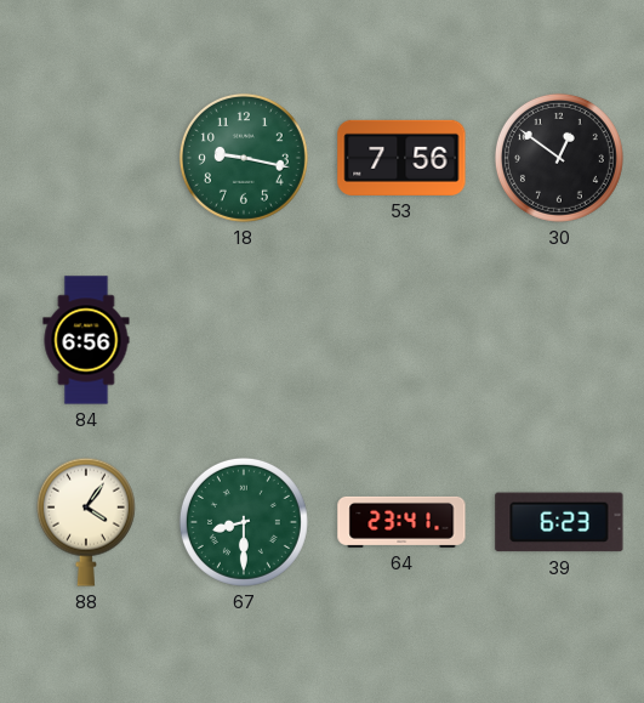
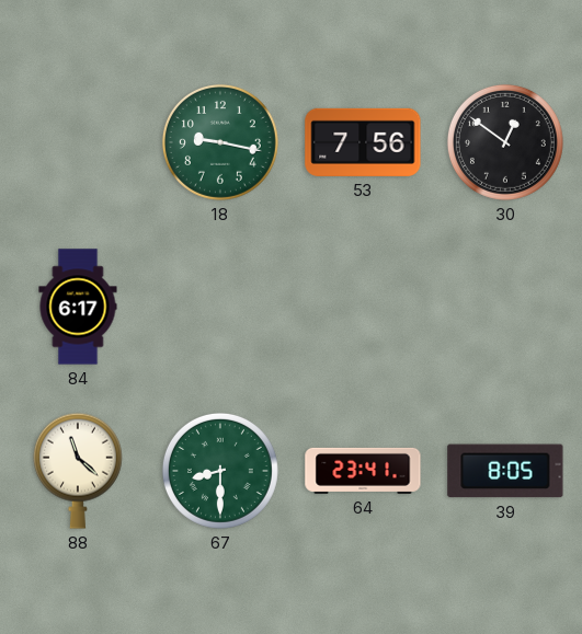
84: 6:56 -> 6:17 (78, 307)
88: 4:06 -> 11:22 (78, 471)
39: 6:23 -> 8:05 (505, 471)
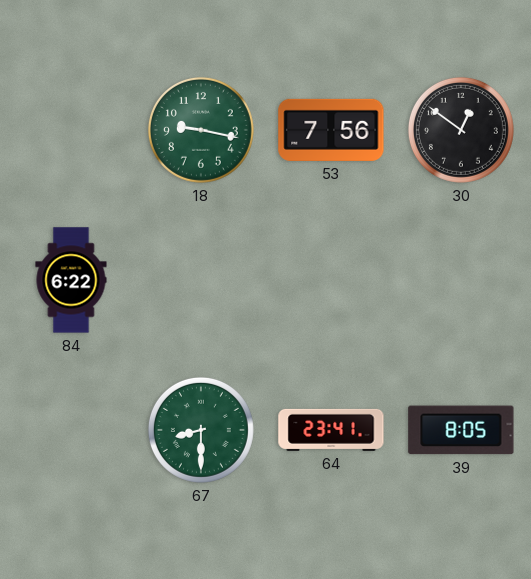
84: 6:17 -> 6:22 (71, 280)
88: 11:22 -> none (78, 471)
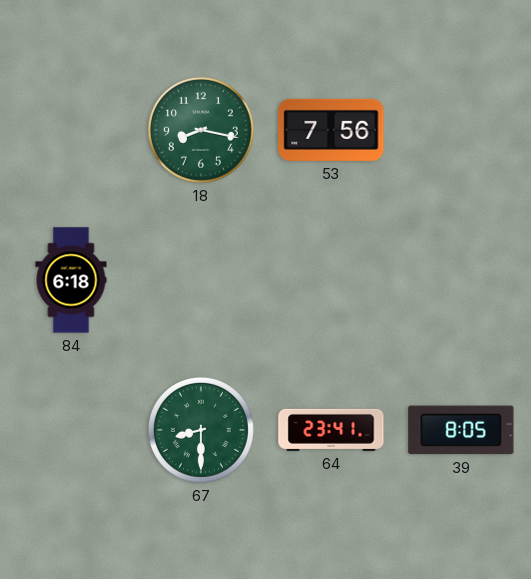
18: 9:17 -> 8:17 (201, 130)
30: 12:51 -> none (461, 130)
84: 6:22 -> 6:18 (71, 280)
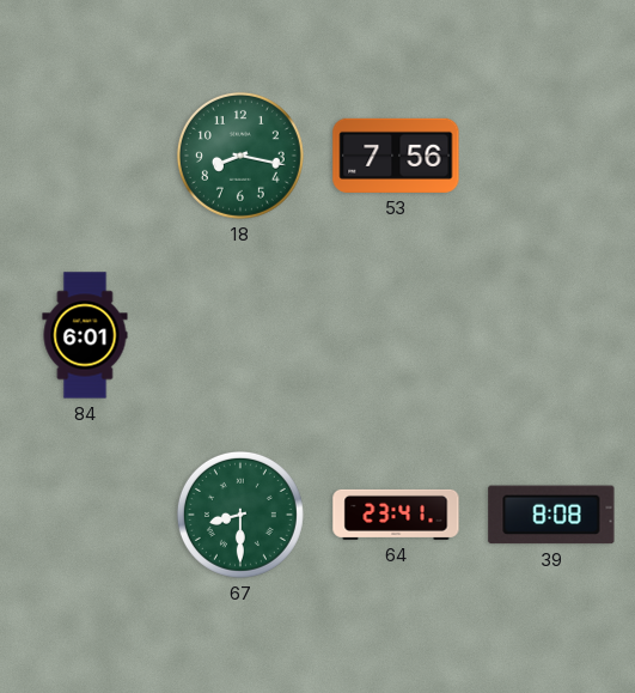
84: 6:18 -> 6:01 (85, 335)
39: 8:05 -> 8:08 (551, 515)
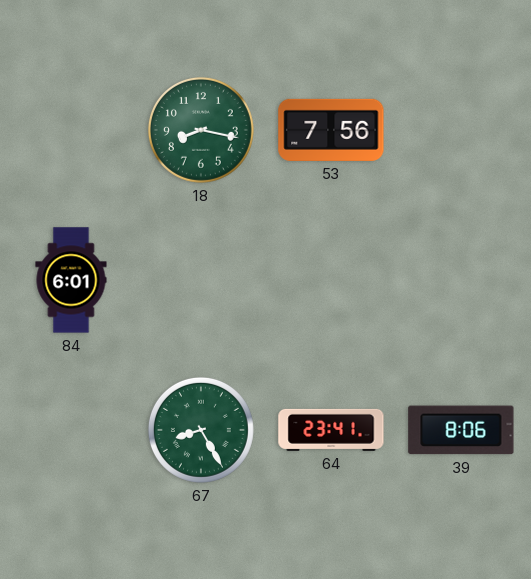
67: 8:30 -> 8:25 (201, 430)
39: 8:08 -> 8:06 (461, 430)
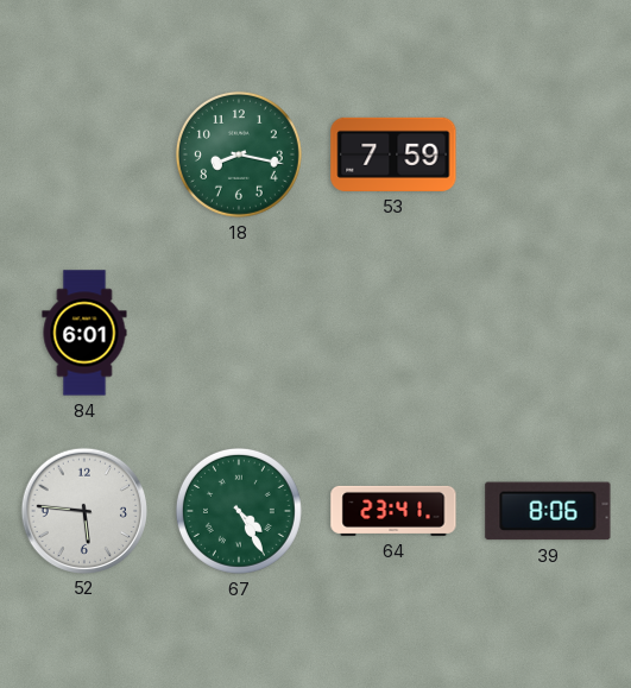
53: 7:56 -> 7:59 (393, 154)
52: none -> 5:46 (83, 510)
67: 8:25 -> 4:25 (239, 511)
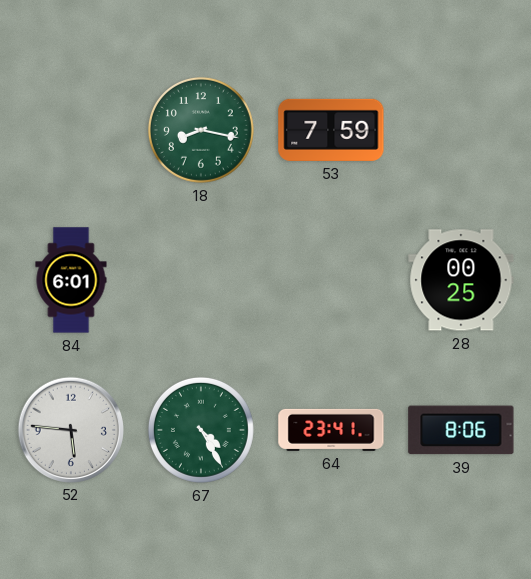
28: none -> 00:25 (461, 280)
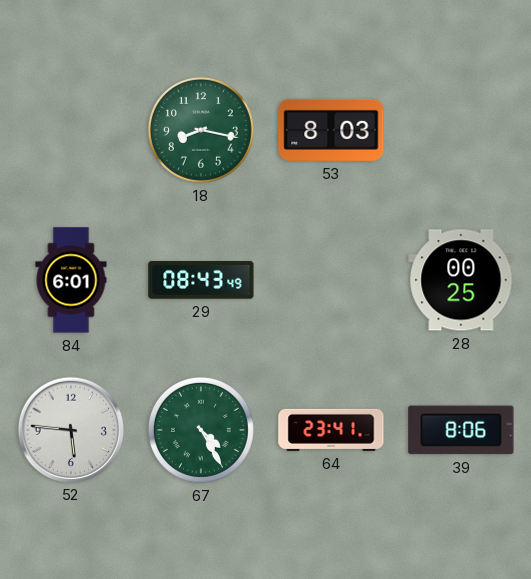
53: 7:59 -> 8:03 (331, 130)
29: none -> 08:43 (201, 280)
